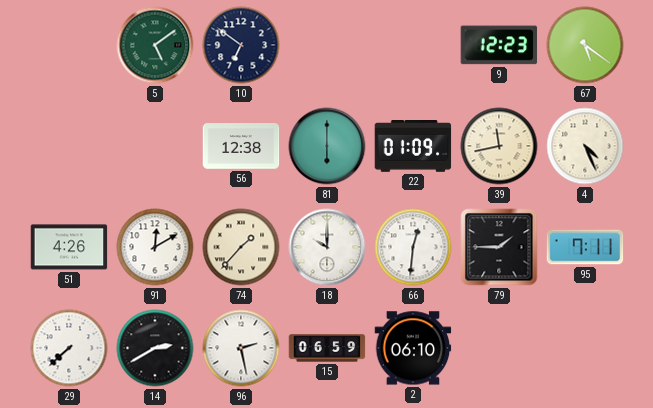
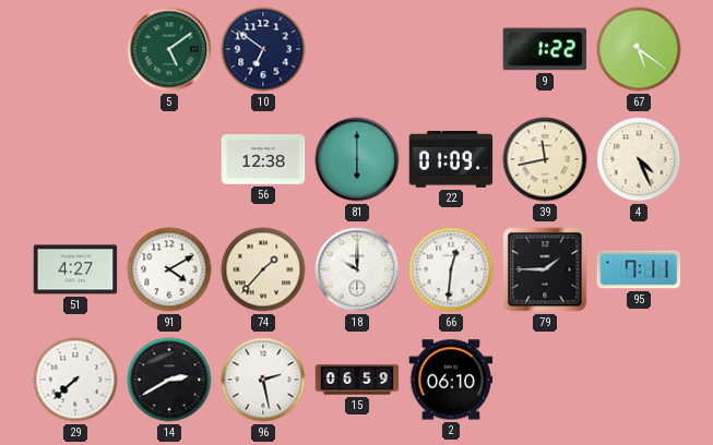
9: 12:23 -> 1:22 (545, 49)
51: 4:26 -> 4:27 (75, 269)
91: 12:10 -> 4:10 (169, 269)
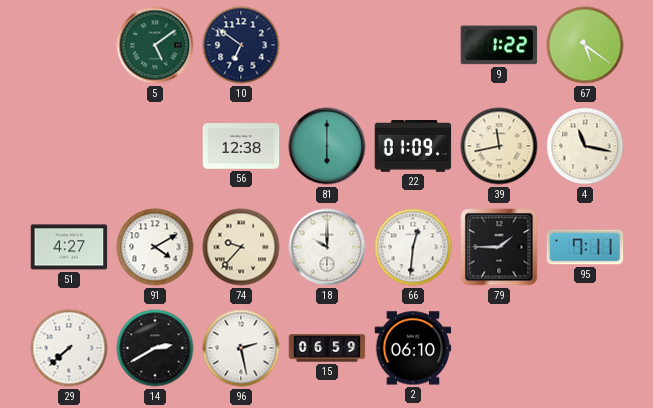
4: 4:26 -> 11:17 (585, 146)
74: 1:37 -> 9:37 (241, 247)
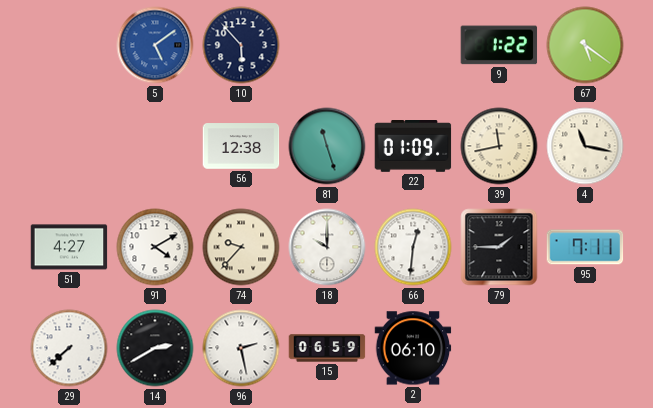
5 dial: green -> blue (155, 45)
10: 6:51 -> 5:53 (241, 45)
81: 6:00 -> 11:27 (327, 146)
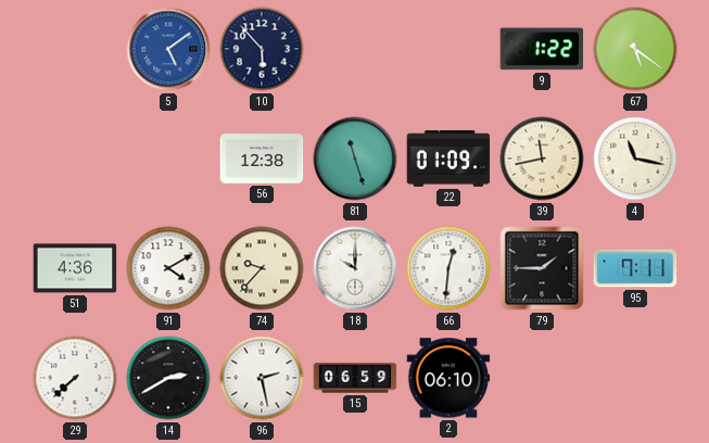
51: 4:27 -> 4:36 (75, 268)
